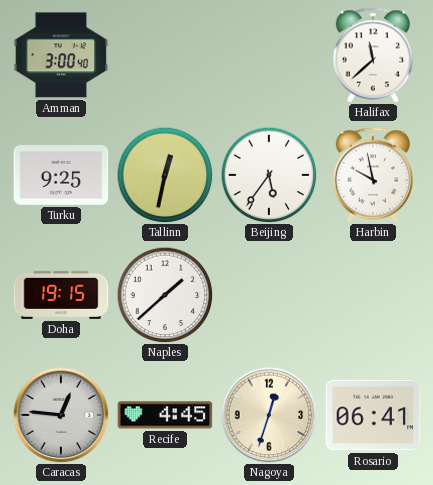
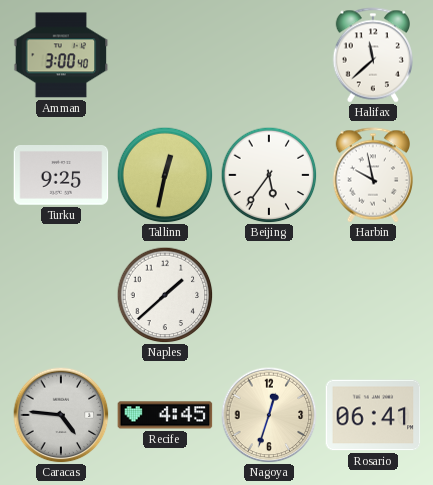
Doha: 19:15 -> none (61, 295)
Caracas: 12:46 -> 4:46 (61, 415)
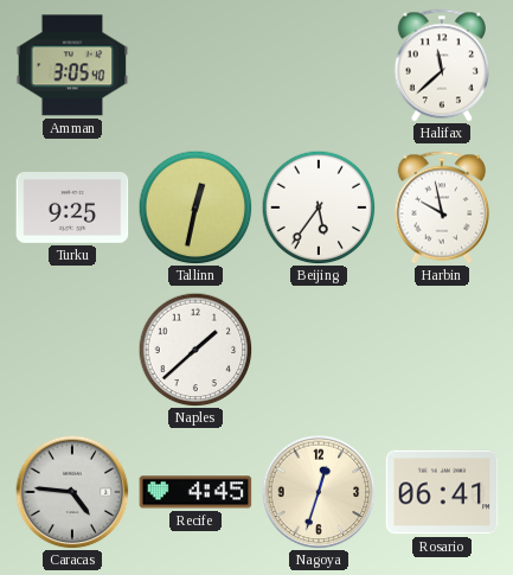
Amman: 3:00 -> 3:05 (72, 65)
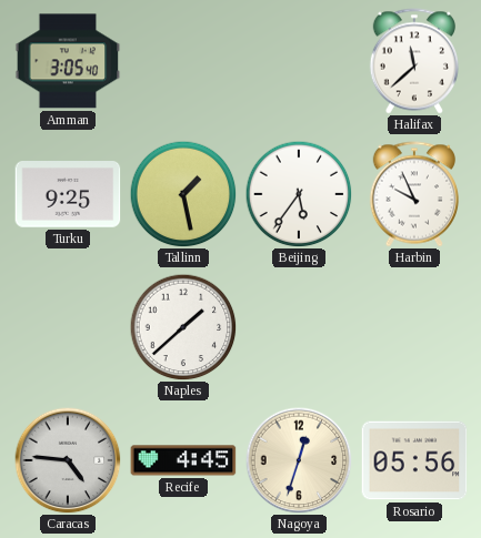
Tallinn: 12:32 -> 1:28 (183, 194)
Harbin: 9:58 -> 9:56 (413, 194)
Rosario: 06:41 -> 05:56 (414, 460)
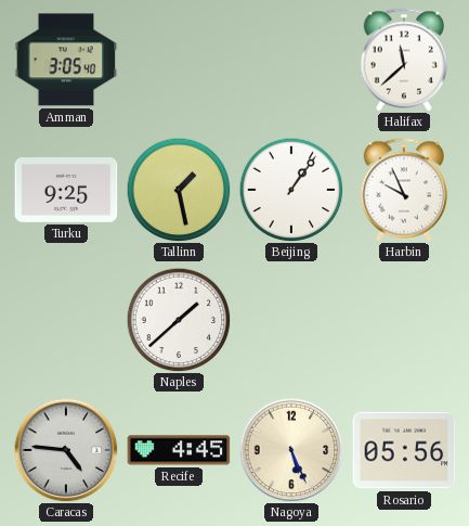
Beijing: 5:36 -> 1:06 (291, 190)
Nagoya: 12:33 -> 5:26 (291, 450)
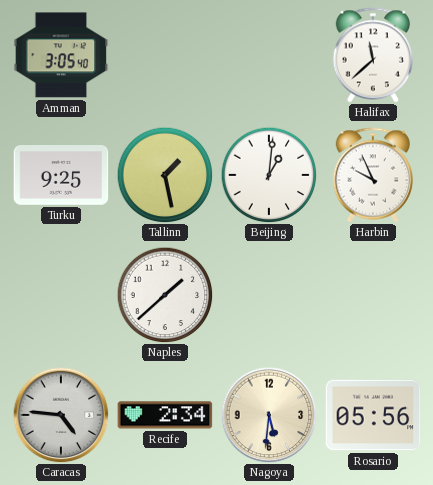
Beijing: 1:06 -> 1:01 (269, 175)
Recife: 4:45 -> 2:34 (165, 415)
Nagoya: 5:26 -> 5:31 (269, 415)
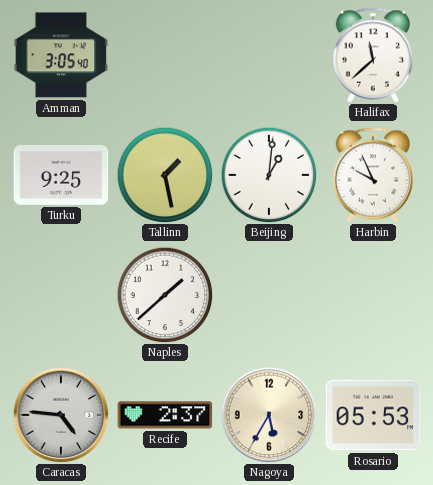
Recife: 2:34 -> 2:37 (165, 415)
Nagoya: 5:31 -> 5:35 (269, 415)
Rosario: 05:56 -> 05:53 (373, 415)
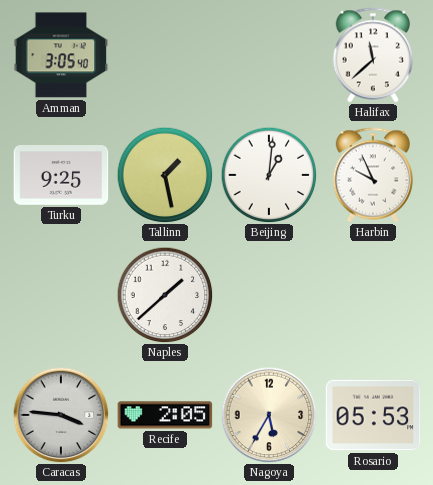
Caracas: 4:46 -> 3:46 (61, 415)
Recife: 2:37 -> 2:05 (165, 415)
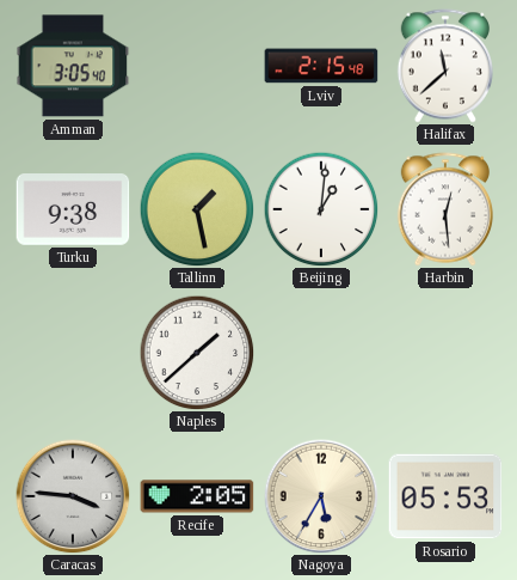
Lviv: none -> 2:15 (321, 66)
Turku: 9:25 -> 9:38 (73, 210)
Harbin: 9:56 -> 12:29 (444, 209)
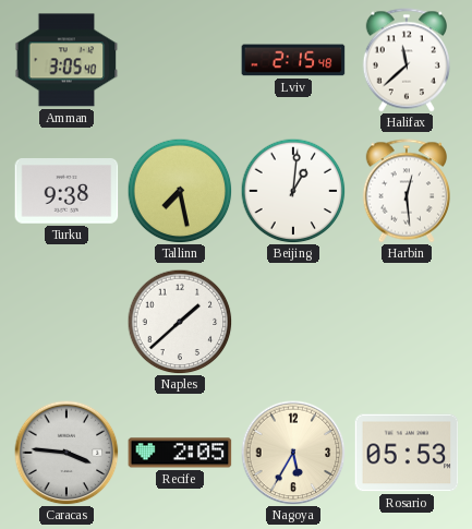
Tallinn: 1:28 -> 7:28 (180, 191)
